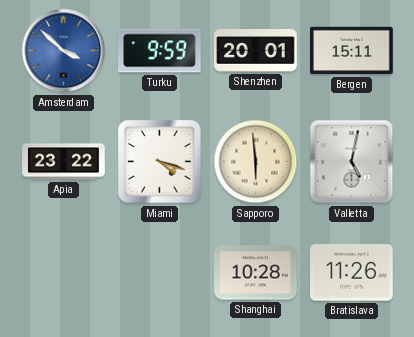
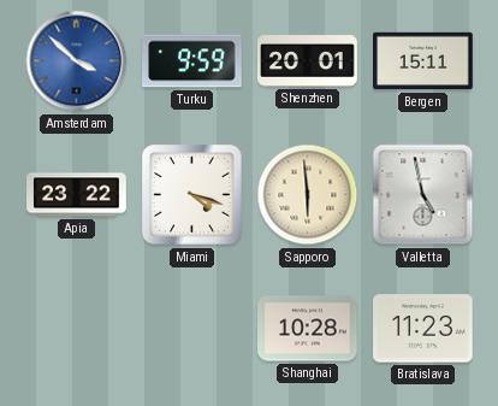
Valletta: 5:02 -> 4:58 (423, 195)
Bratislava: 11:26 -> 11:23 (423, 329)
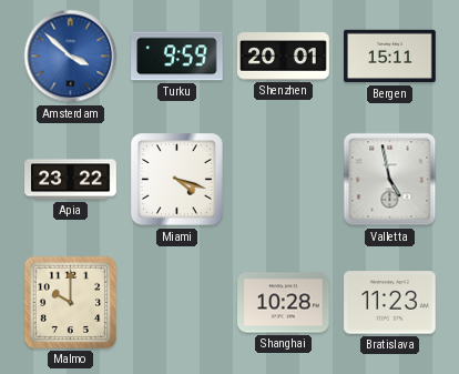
Sapporo: 5:59 -> none (308, 195)
Malmo: none -> 10:00 (70, 302)
